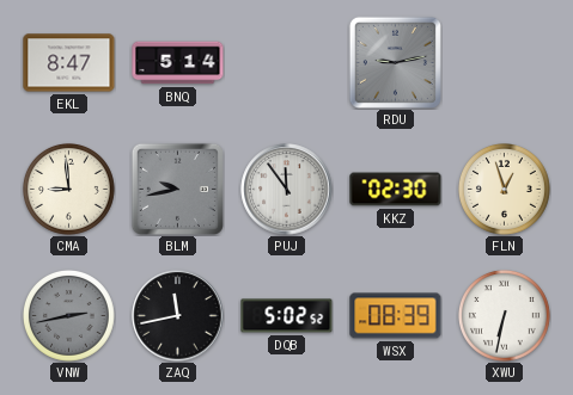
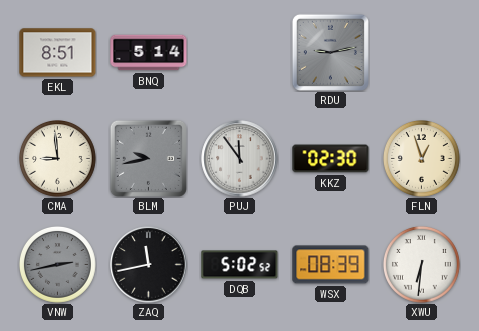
EKL: 8:47 -> 8:51 (58, 53)
XWU: 6:32 -> 6:31 (422, 265)
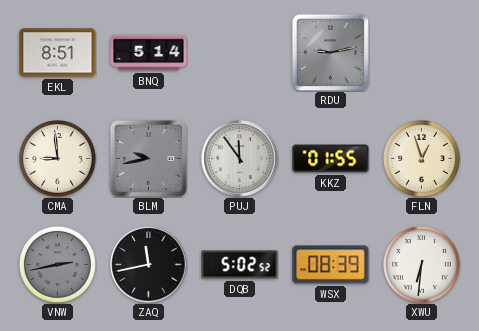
KKZ: 02:30 -> 01:55 (331, 159)
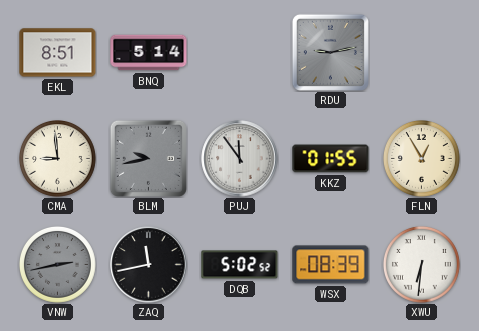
FLN: 12:57 -> 12:55 (422, 159)
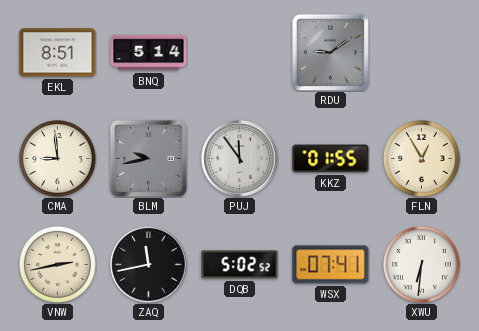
RDU: 9:13 -> 9:09 (330, 52)
VNW dial: grey -> cream (58, 265)
WSX: 08:39 -> 07:41 (331, 265)
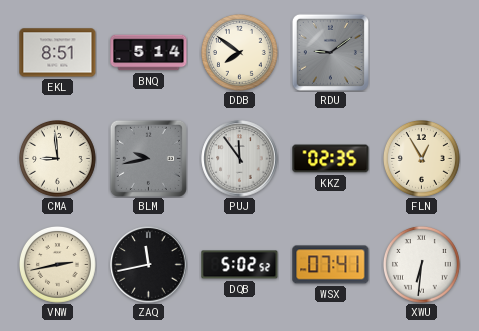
DDB: none -> 7:51 (240, 53)
KKZ: 01:55 -> 02:35 (331, 159)
